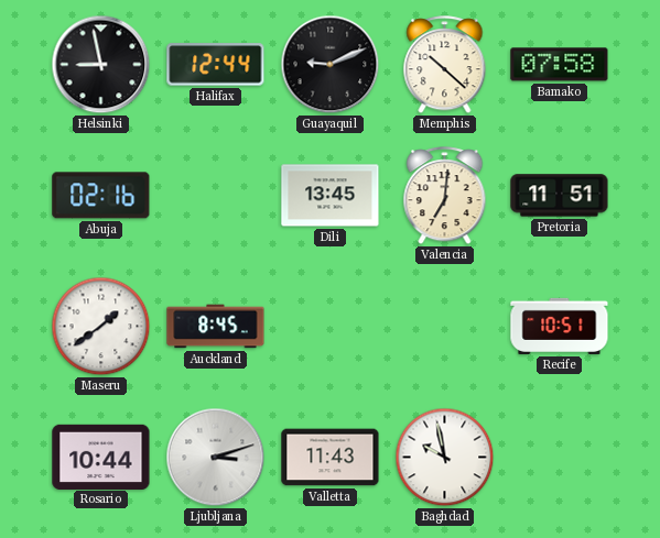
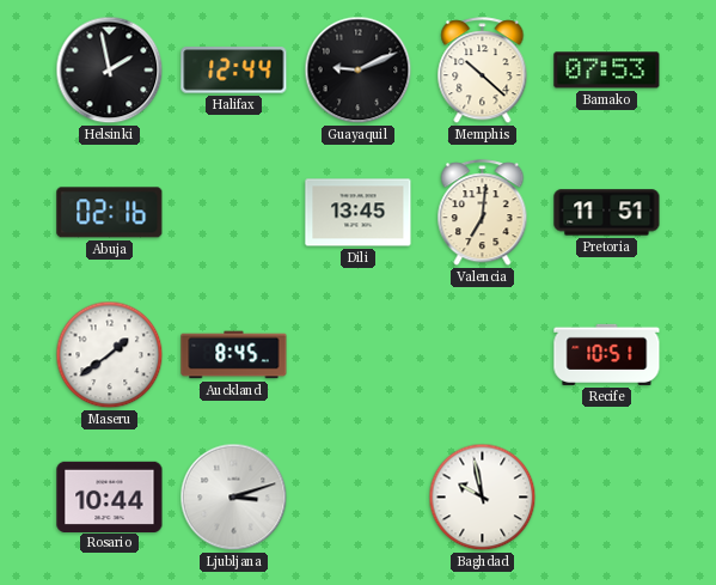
Helsinki: 8:58 -> 1:58 (110, 71)
Bamako: 07:58 -> 07:53 (607, 71)
Valletta: 11:43 -> none (331, 458)
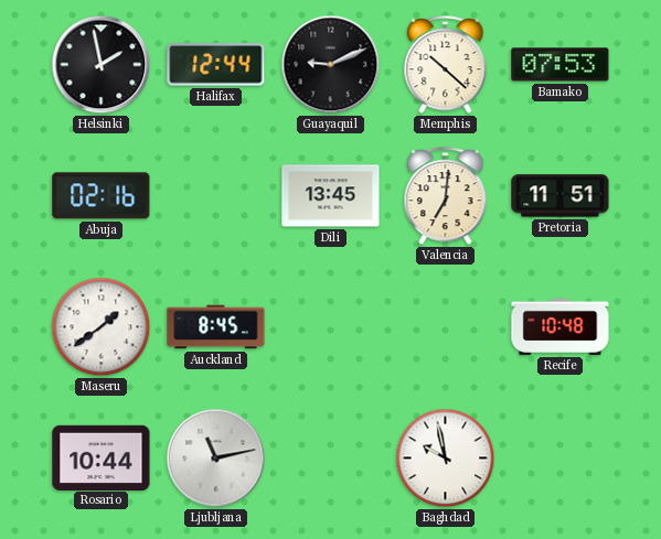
Recife: 10:51 -> 10:48 (561, 326)
Ljubljana: 3:12 -> 11:13 (216, 459)
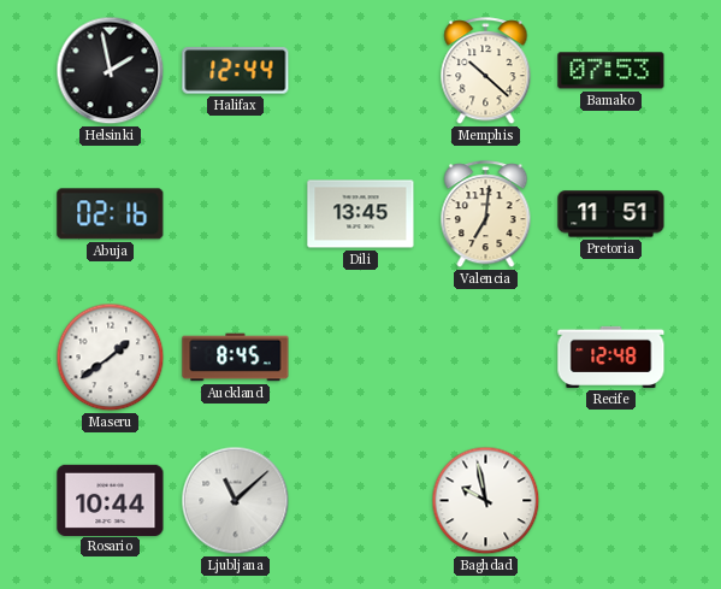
Guayaquil: 9:11 -> none (331, 65)
Recife: 10:48 -> 12:48 (611, 357)
Ljubljana: 11:13 -> 11:08 (236, 501)
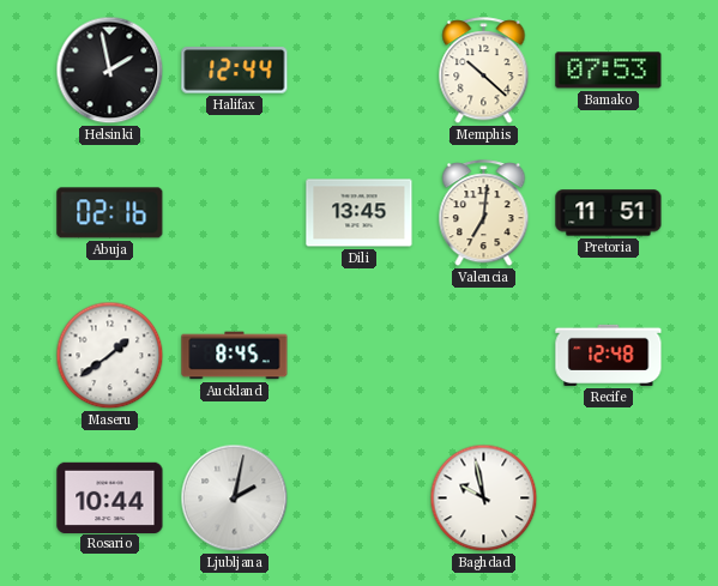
Ljubljana: 11:08 -> 2:02 (235, 499)
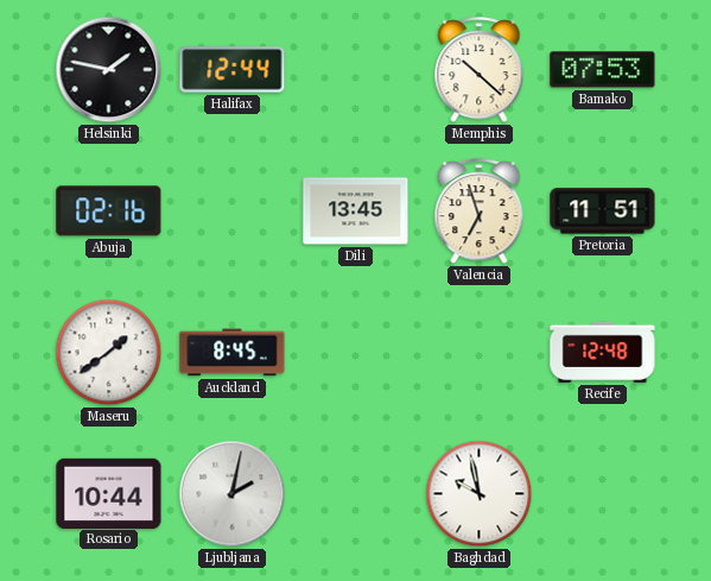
Helsinki: 1:58 -> 1:47 (109, 70)
Valencia: 7:01 -> 6:57 (480, 211)
